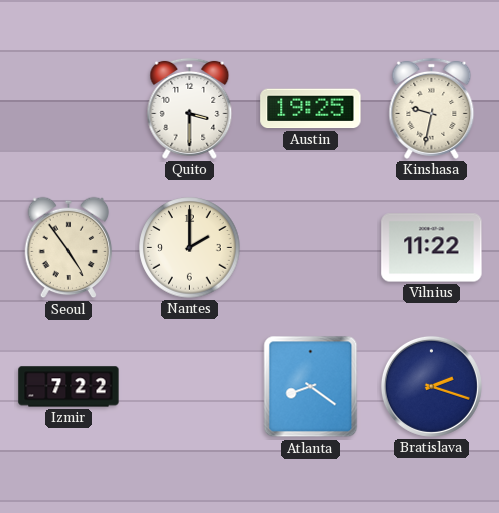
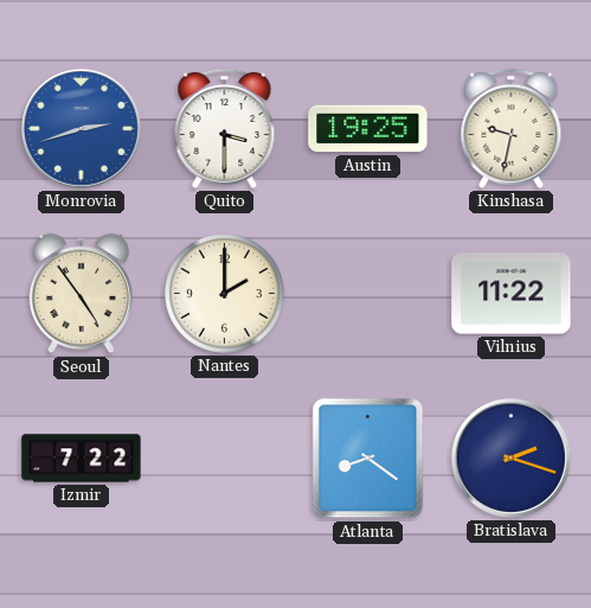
Monrovia: none -> 2:42 (81, 128)
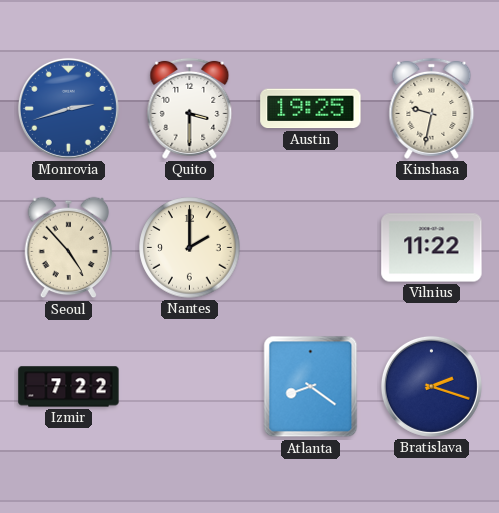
Seoul: 4:54 -> 4:53 (69, 248)
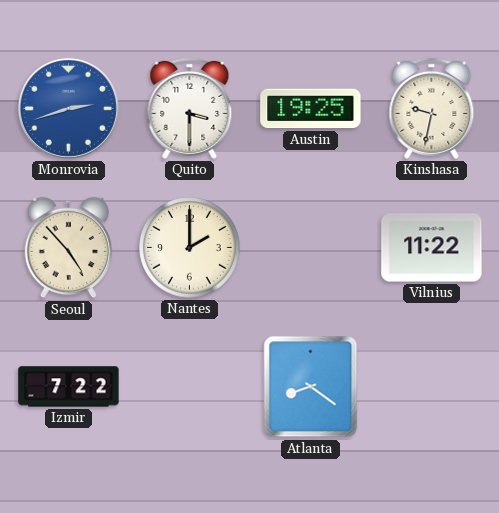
Bratislava: 2:18 -> none (431, 386)
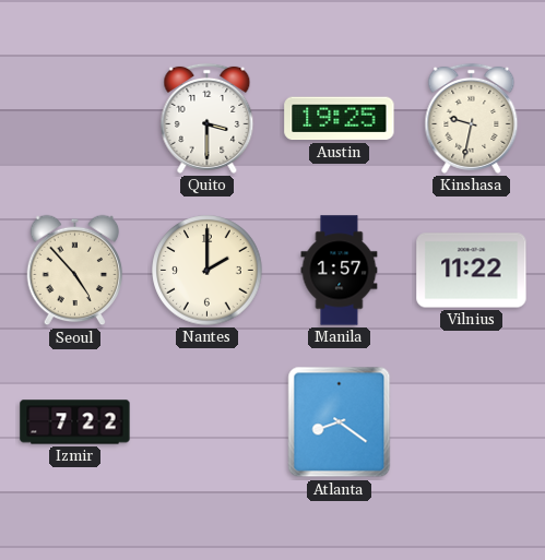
Monrovia: 2:42 -> none (68, 108)
Manila: none -> 1:57 (340, 271)
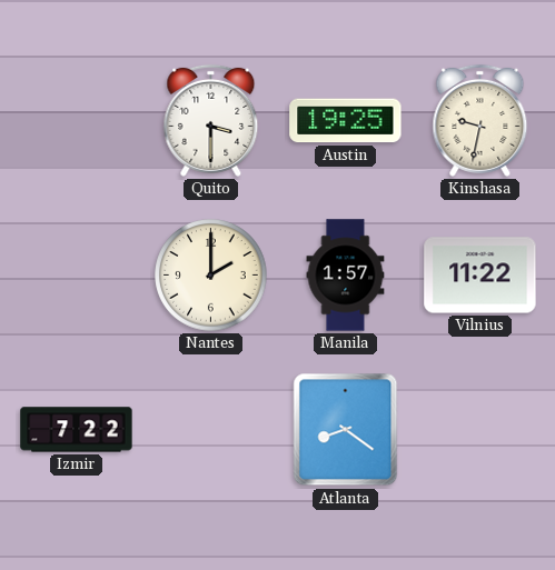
Seoul: 4:53 -> none (75, 271)
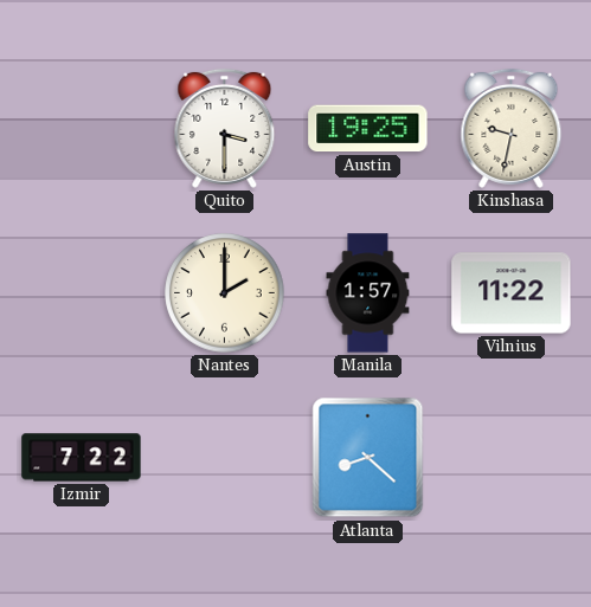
Atlanta: 8:21 -> 8:22 (368, 458)
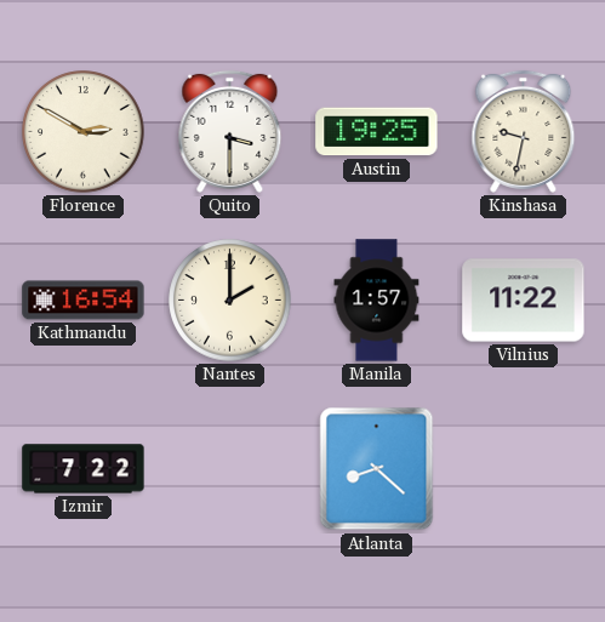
Florence: none -> 2:50 (84, 132)
Kathmandu: none -> 16:54 (84, 301)
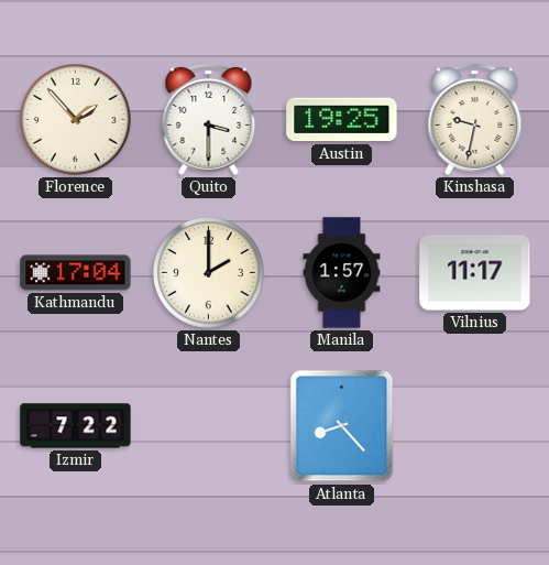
Florence: 2:50 -> 1:53 (76, 120)
Kathmandu: 16:54 -> 17:04 (76, 273)
Vilnius: 11:22 -> 11:17 (475, 273)
Atlanta: 8:22 -> 8:23 (342, 426)
